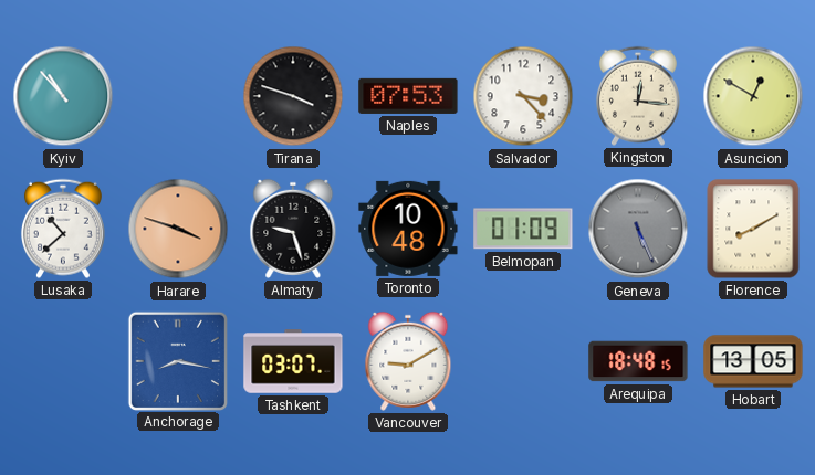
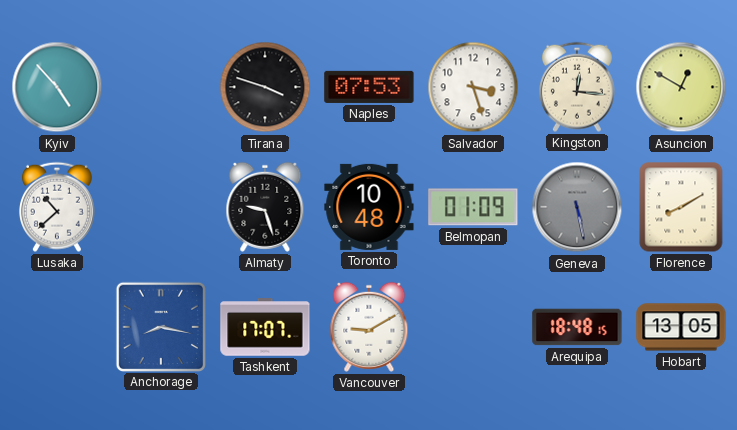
Kyiv: 10:53 -> 4:53 (57, 87)
Salvador: 3:23 -> 3:27 (473, 87)
Harare: 3:48 -> none (178, 229)
Geneva: 5:26 -> 5:28 (577, 207)
Tashkent: 03:07 -> 17:07 (265, 327)
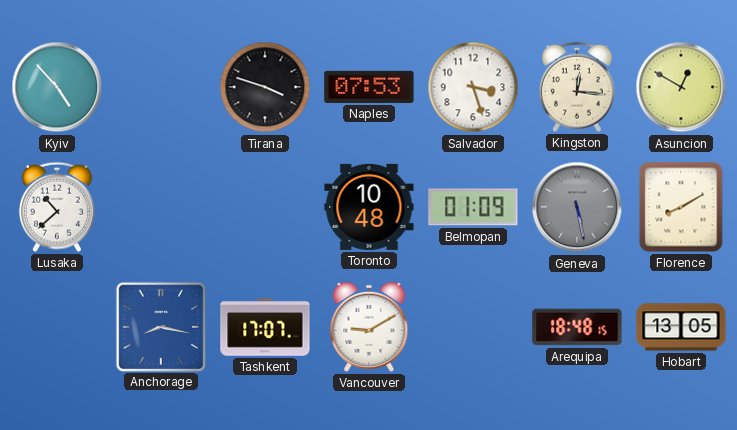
Almaty: 9:27 -> none (265, 207)
